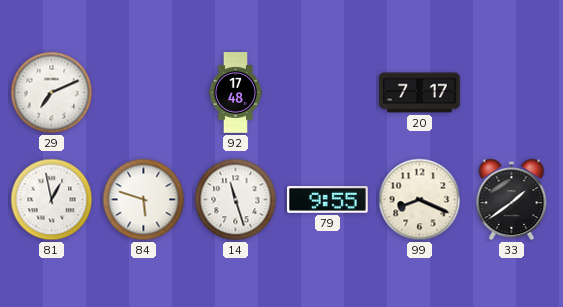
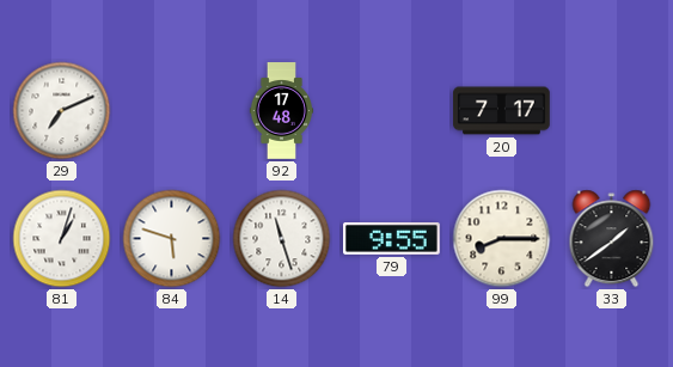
81: 12:58 -> 1:03 (62, 239)
99: 8:19 -> 8:15 (502, 239)
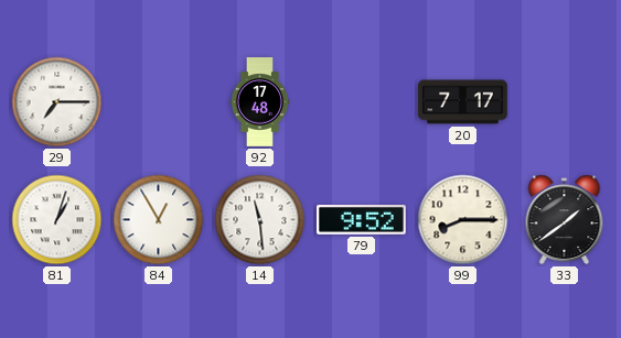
29: 7:11 -> 7:15 (57, 102)
84: 5:48 -> 12:55 (159, 220)
14: 11:27 -> 11:29 (260, 220)
79: 9:55 -> 9:52 (362, 220)
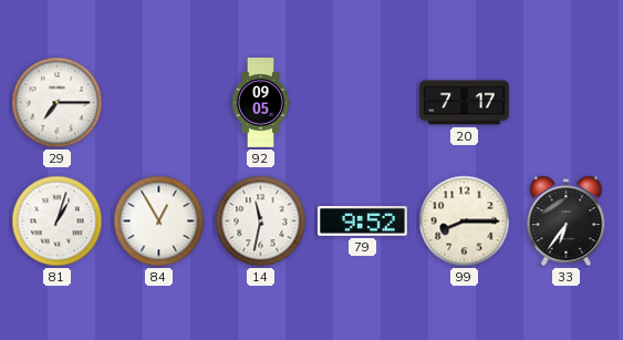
92: 17:48 -> 09:05 (260, 103)
14: 11:29 -> 11:32 (261, 221)
33: 1:39 -> 6:36 (567, 221)
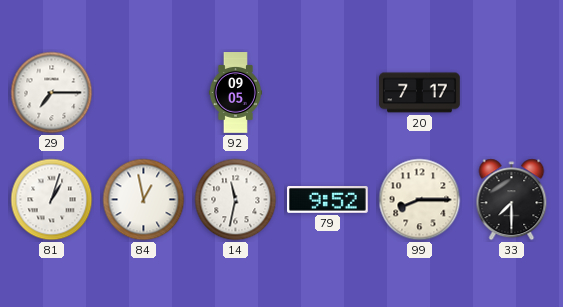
84: 12:55 -> 12:58 (144, 200)
33: 6:36 -> 7:30 (512, 200)
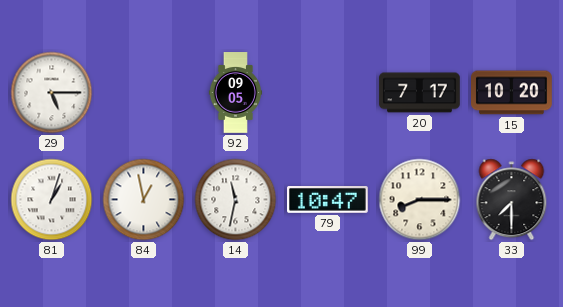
29: 7:15 -> 5:15 (52, 93)
15: none -> 10:20 (512, 93)
79: 9:52 -> 10:47 (328, 200)
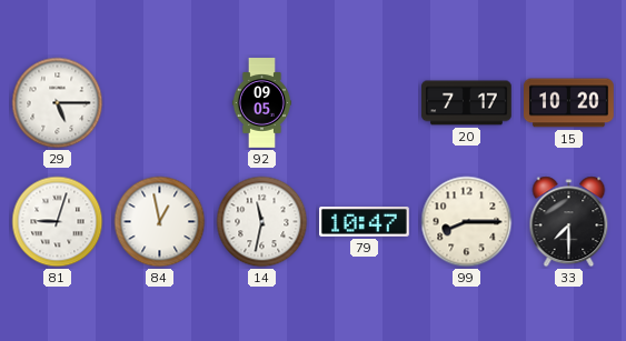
81: 1:03 -> 9:03 (58, 222)
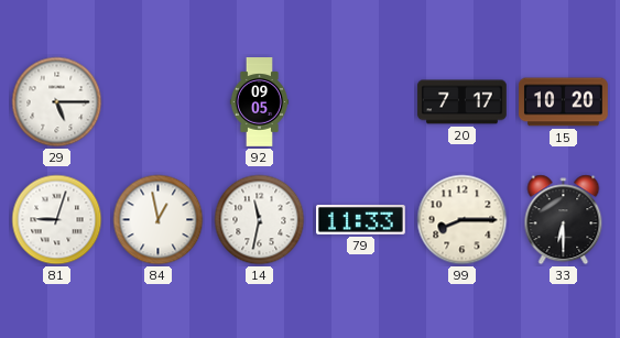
79: 10:47 -> 11:33 (361, 220)
33: 7:30 -> 6:30 (564, 220)
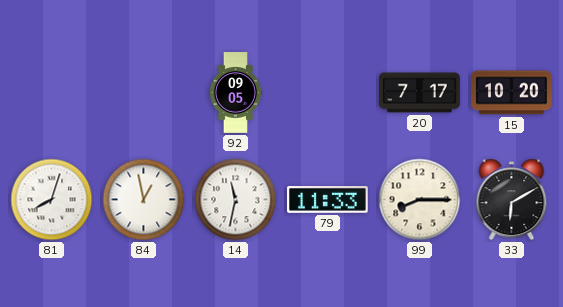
29: 5:15 -> none (57, 102)
81: 9:03 -> 8:03 (52, 200)
33: 6:30 -> 6:10 (512, 200)
